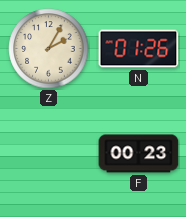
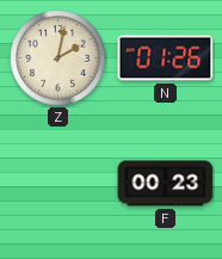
Z: 2:05 -> 2:02 (58, 58)
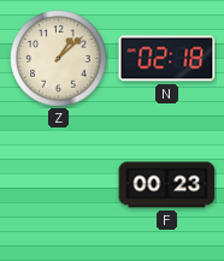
Z: 2:02 -> 1:08 (59, 59)
N: 01:26 -> 02:18 (167, 59)
